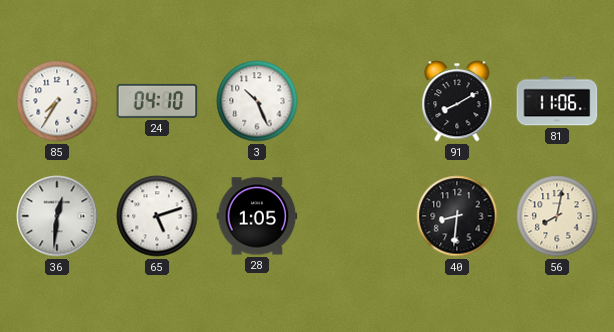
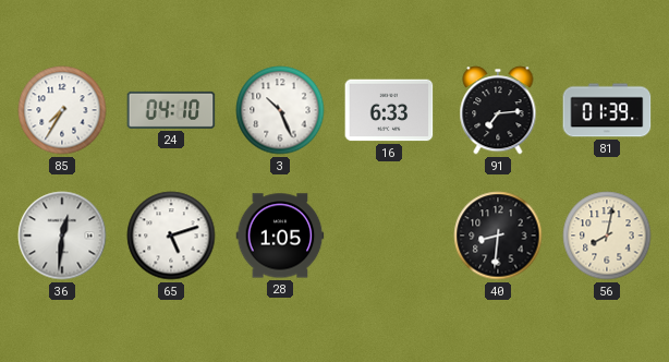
16: none -> 6:33 (389, 110)
91: 8:10 -> 7:14 (498, 110)
81: 11:06 -> 01:39 (607, 110)
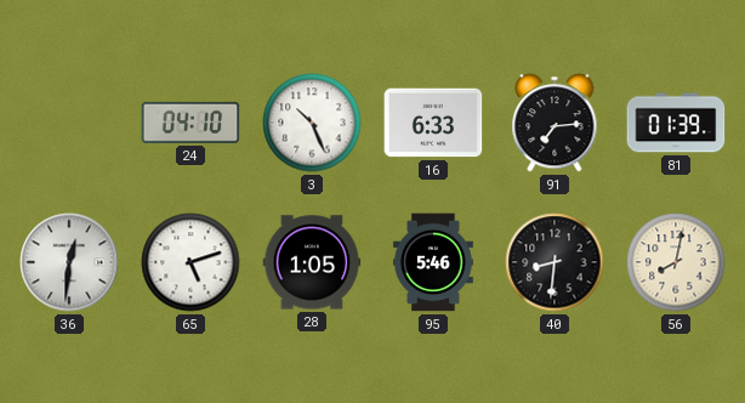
85: 7:35 -> none (62, 110)
95: none -> 5:46 (433, 262)
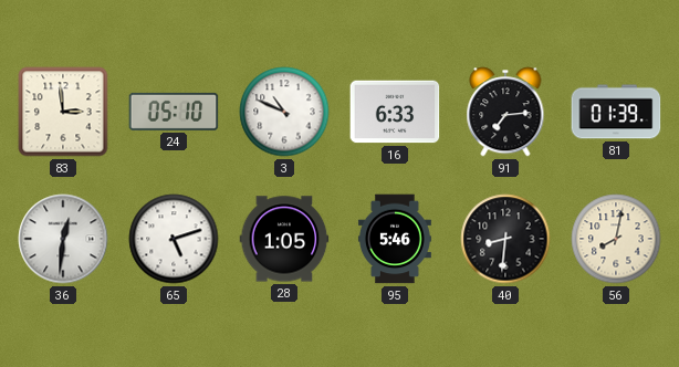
83: none -> 2:59 (63, 112)
24: 04:10 -> 05:10 (174, 112)
3: 10:26 -> 10:49 (284, 112)
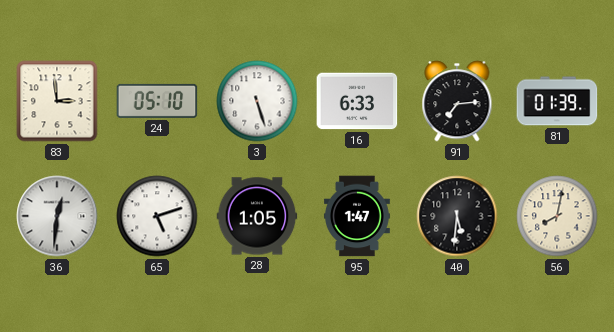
3: 10:49 -> 5:27 (257, 101)
95: 5:46 -> 1:47 (357, 216)
40: 8:31 -> 5:31 (457, 216)
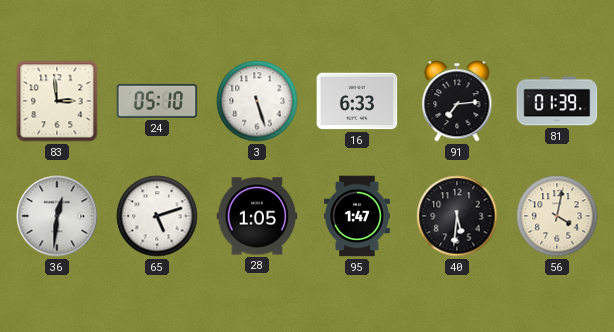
56: 8:02 -> 4:02 (557, 216)
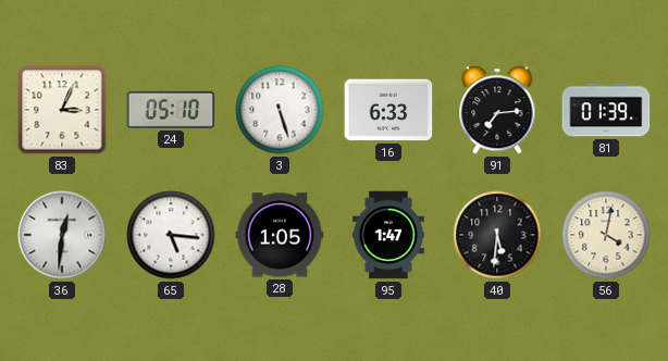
83: 2:59 -> 3:04 (62, 110)
65: 5:12 -> 5:16 (171, 235)
